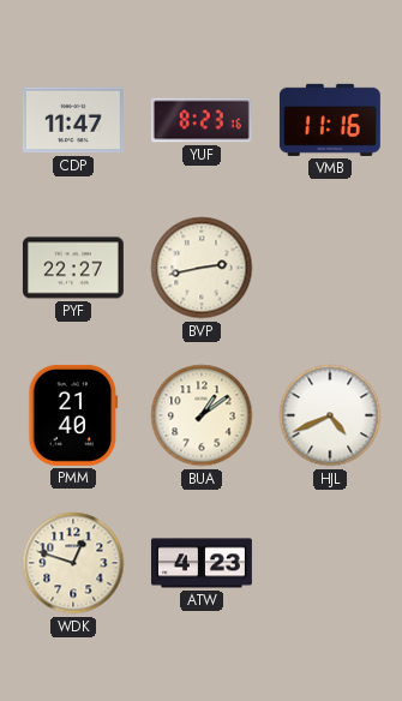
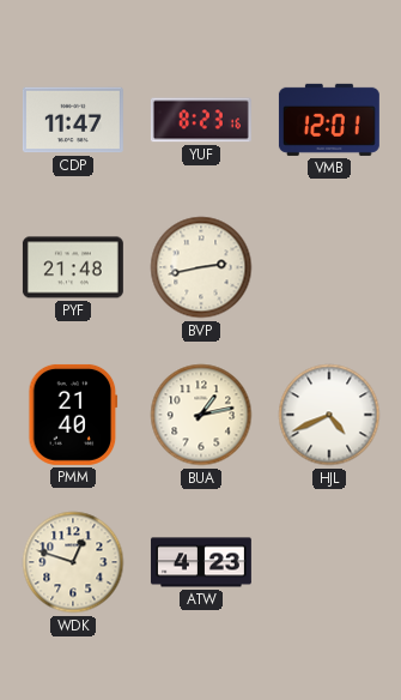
VMB: 11:16 -> 12:01 (329, 120)
PYF: 22:27 -> 21:48 (73, 267)
BUA: 1:09 -> 1:13 (201, 415)
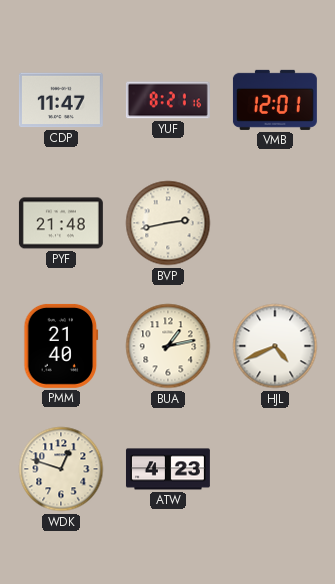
YUF: 8:23 -> 8:21 (168, 100)
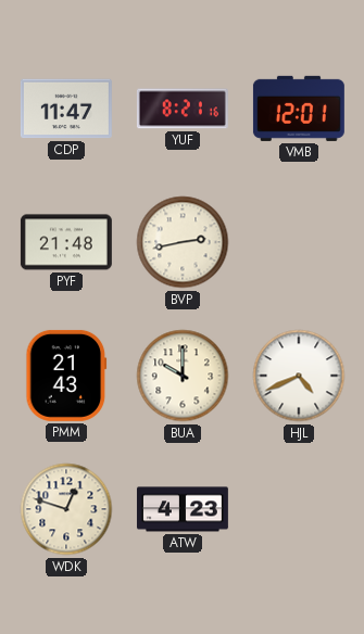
PMM: 21:40 -> 21:43 (66, 376)
BUA: 1:13 -> 10:00 (183, 376)
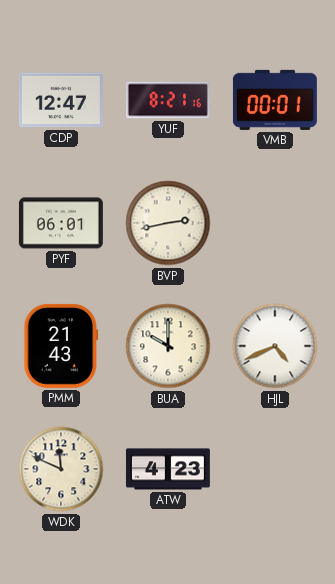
CDP: 11:47 -> 12:47 (61, 100)
VMB: 12:01 -> 00:01 (275, 100)
PYF: 21:48 -> 06:01 (61, 223)
WDK: 12:48 -> 11:49 (61, 469)
